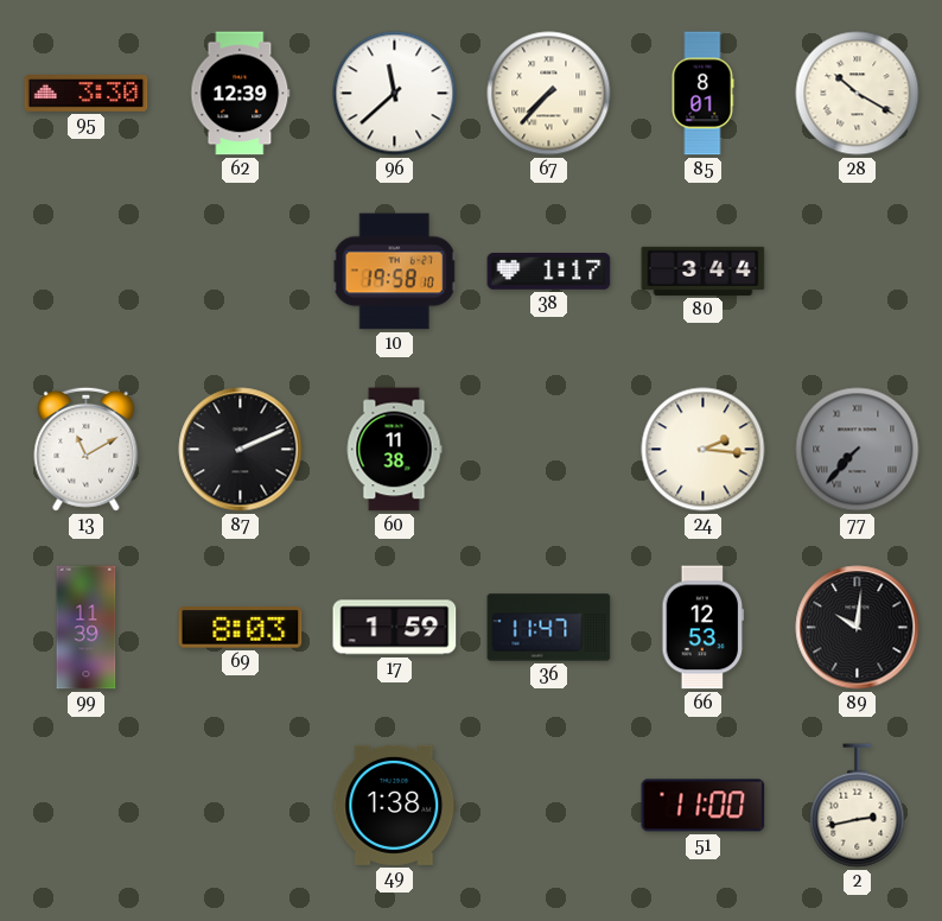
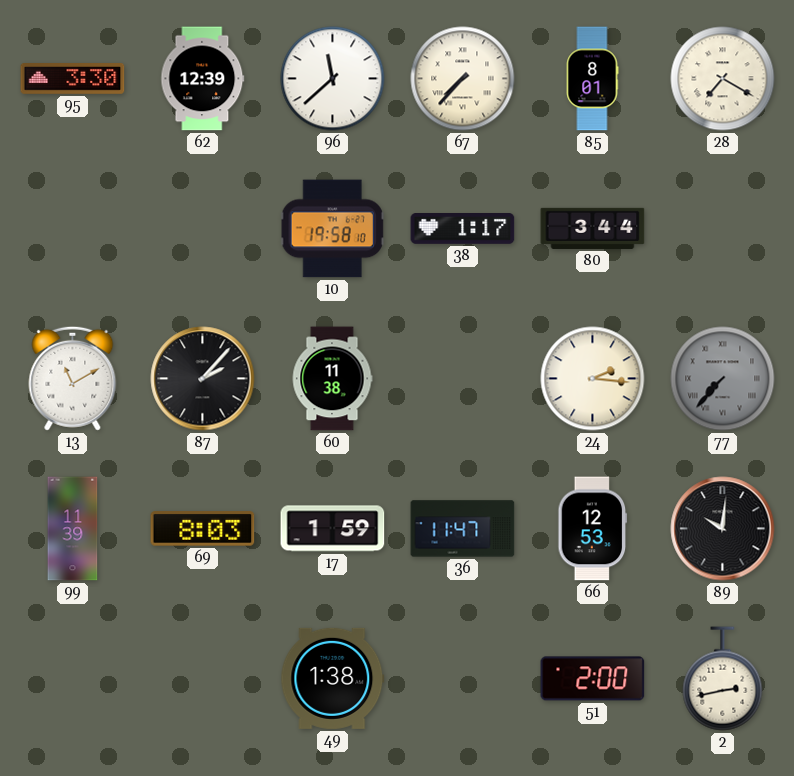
28: 10:20 -> 7:20 (723, 79)
87: 2:11 -> 2:07 (203, 379)
51: 11:00 -> 2:00 (593, 679)
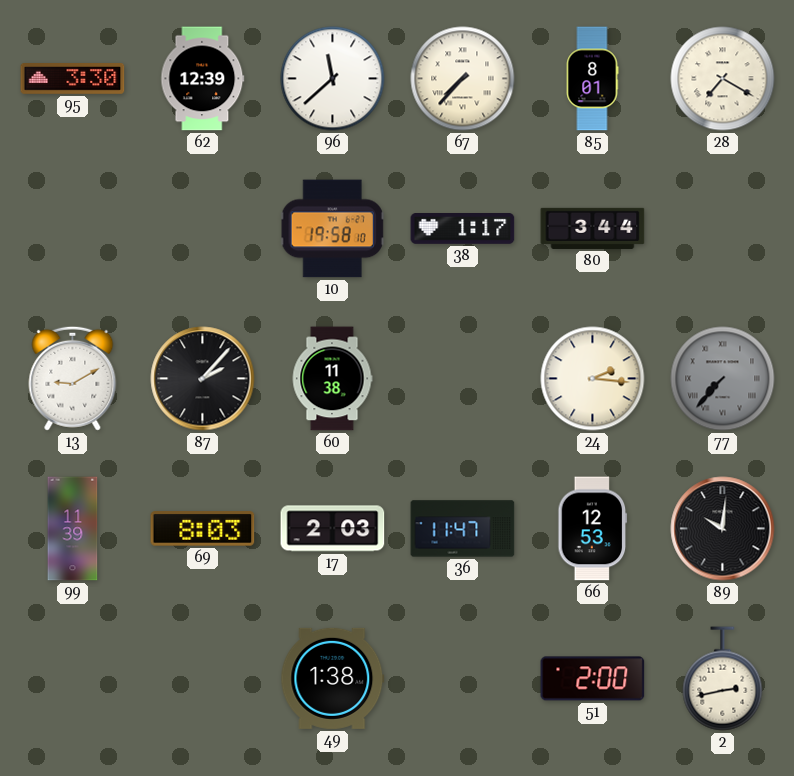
13: 11:10 -> 9:10 (73, 378)
17: 1:59 -> 2:03 (333, 529)
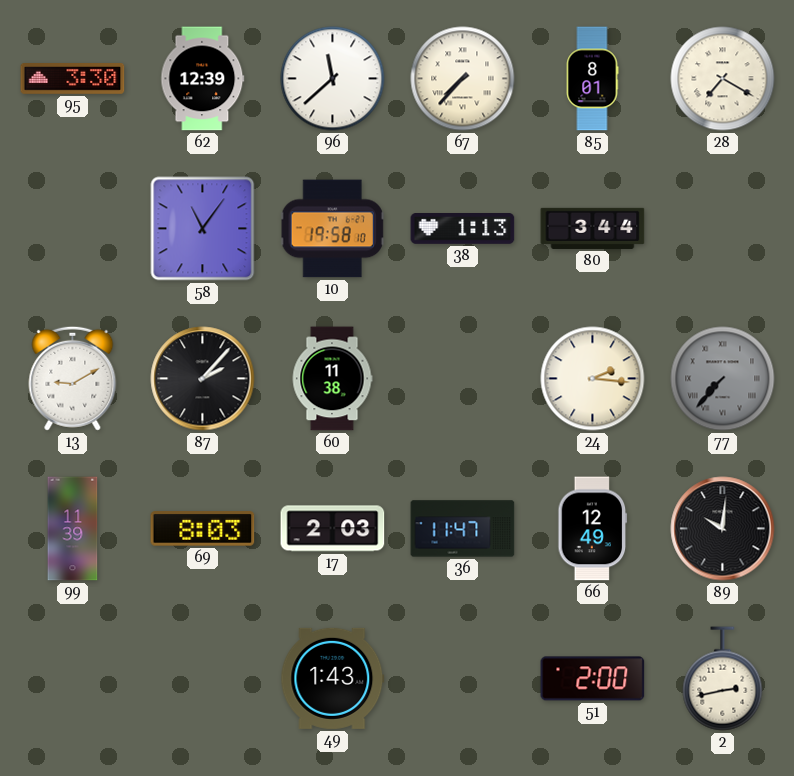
58: none -> 11:06 (203, 229)
38: 1:17 -> 1:13 (463, 229)
66: 12:53 -> 12:49 (593, 529)
49: 1:38 -> 1:43 (333, 678)
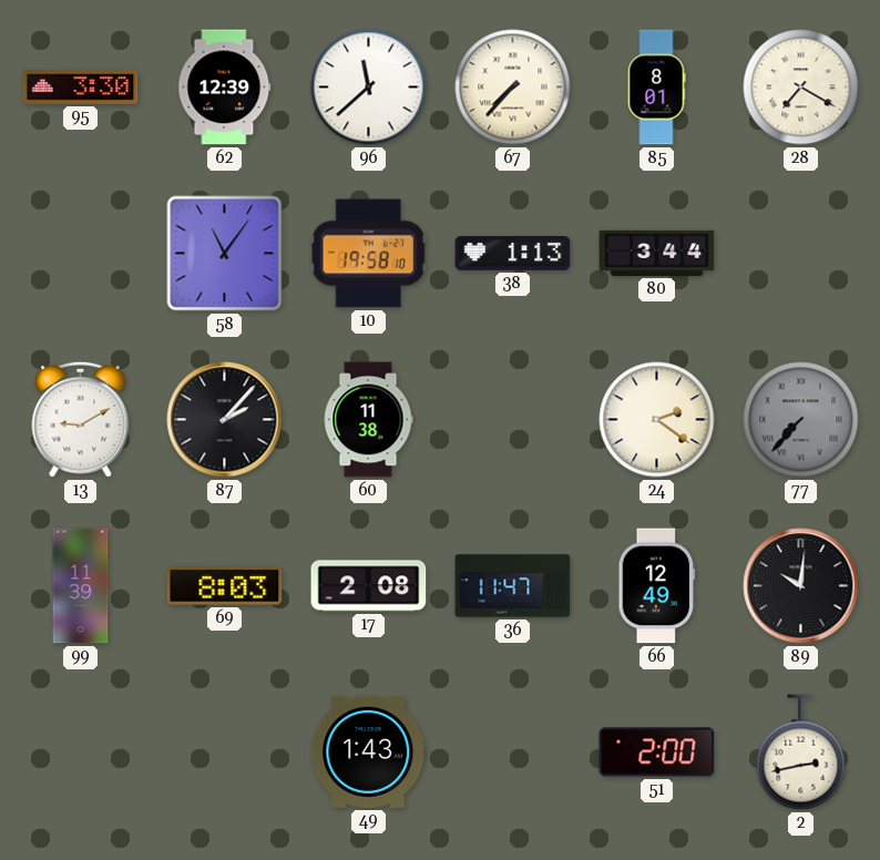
24: 2:16 -> 2:21 (657, 420)
17: 2:03 -> 2:08 (369, 586)
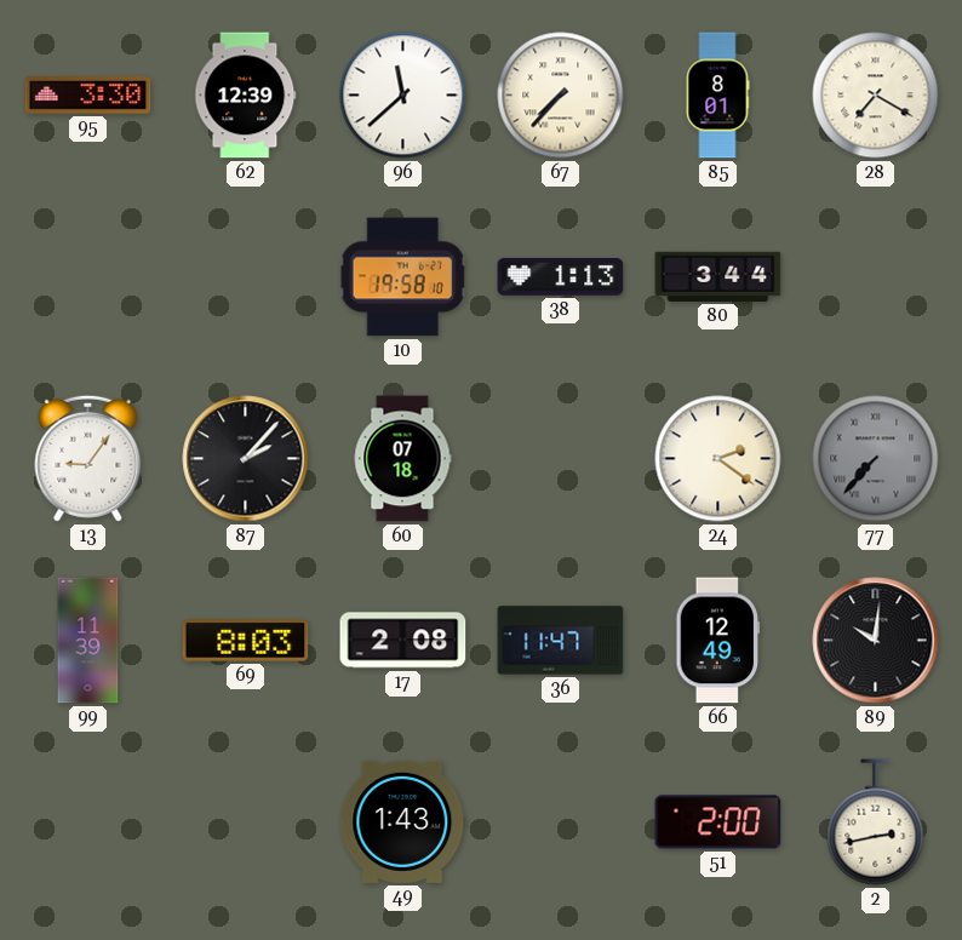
58: 11:06 -> none (225, 254)
13: 9:10 -> 9:06 (88, 458)
60: 11:38 -> 07:18 (402, 459)
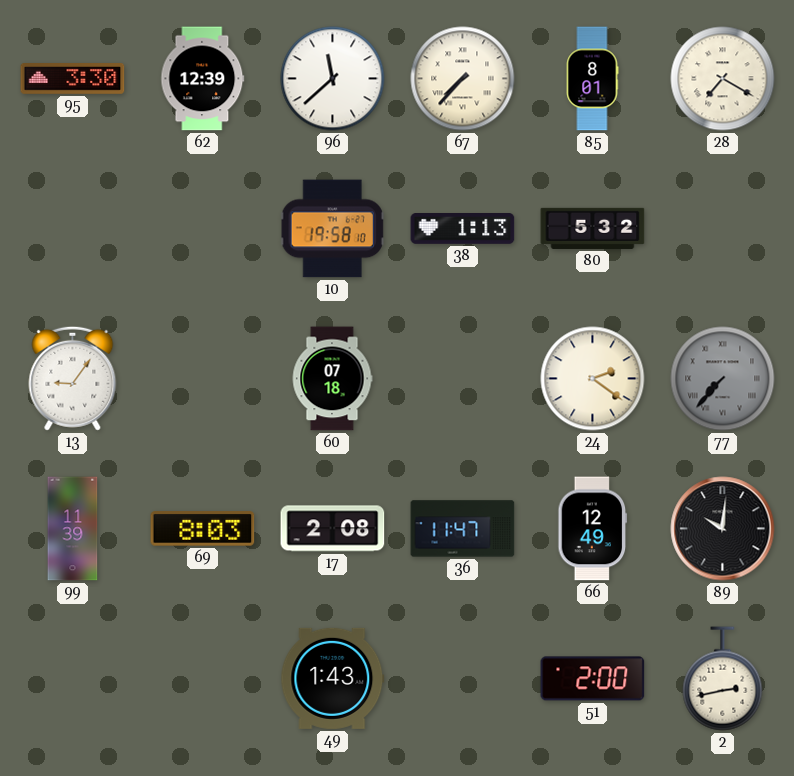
80: 3:44 -> 5:32 (593, 228)
87: 2:07 -> none (246, 459)
